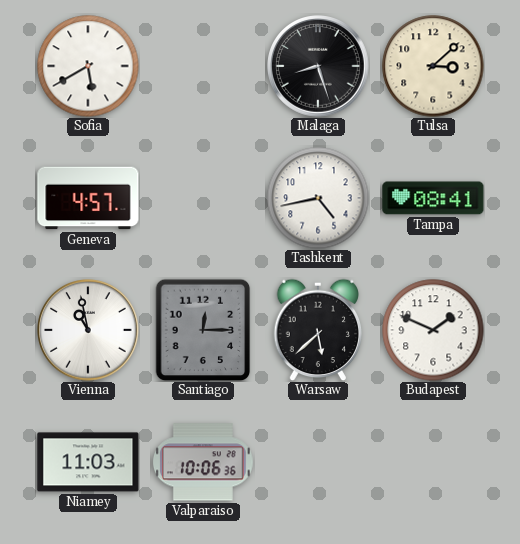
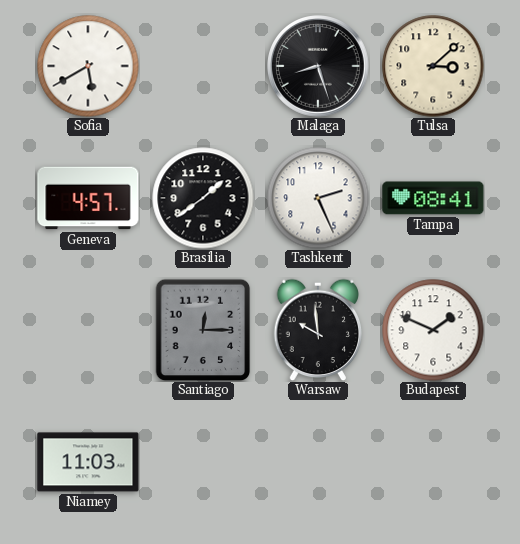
Brasilia: none -> 1:39 (203, 198)
Tashkent: 4:43 -> 2:26 (318, 198)
Vienna: 10:58 -> none (88, 330)
Warsaw: 5:38 -> 9:59 (318, 330)
Valparaiso: 10:06 -> none (204, 462)
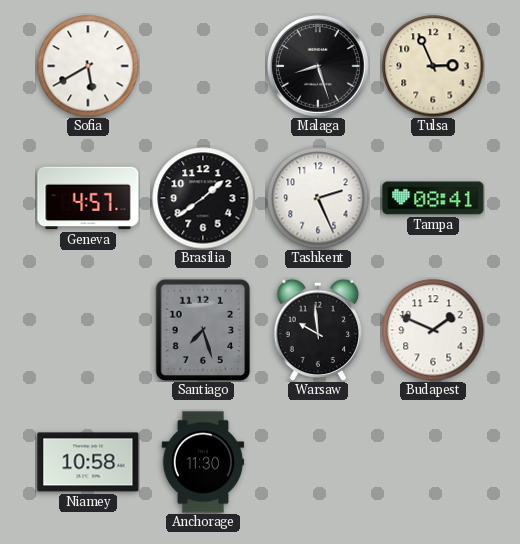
Tulsa: 3:08 -> 2:56 (433, 66)
Santiago: 12:15 -> 7:27 (203, 330)
Niamey: 11:03 -> 10:58 (88, 462)
Anchorage: none -> 11:30 (203, 462)
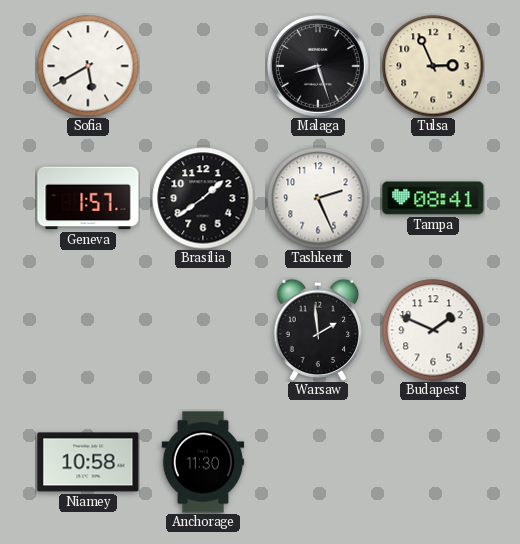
Geneva: 4:57 -> 1:57 (88, 198)
Santiago: 7:27 -> none (203, 330)
Warsaw: 9:59 -> 1:59 (318, 330)
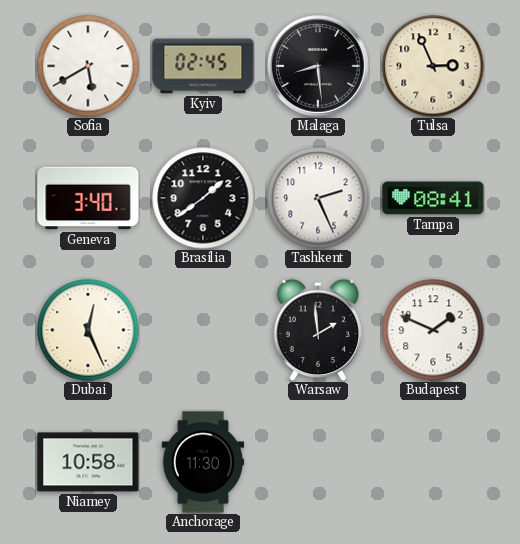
Kyiv: none -> 02:45 (203, 66)
Malaga: 8:27 -> 8:29 (318, 66)
Geneva: 1:57 -> 3:40 (88, 198)
Dubai: none -> 12:26 (88, 330)
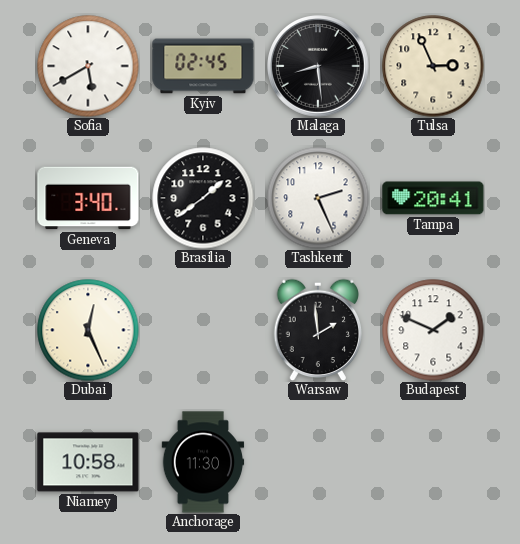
Tampa: 08:41 -> 20:41 (433, 198)
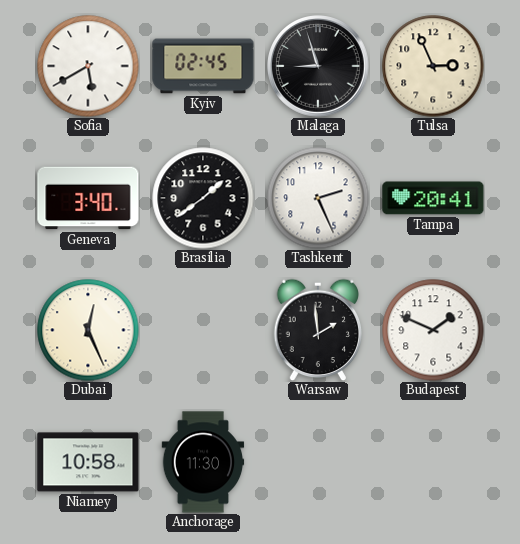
Malaga: 8:29 -> 8:57 (318, 66)
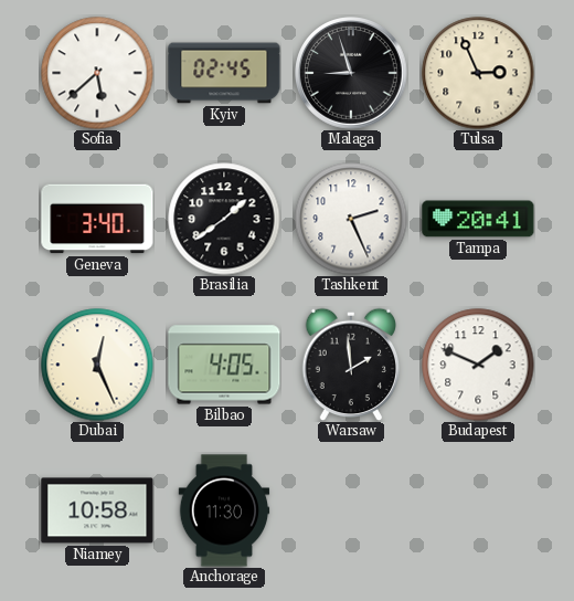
Sofia: 5:40 -> 5:38 (97, 73)
Bilbao: none -> 4:05 (224, 365)
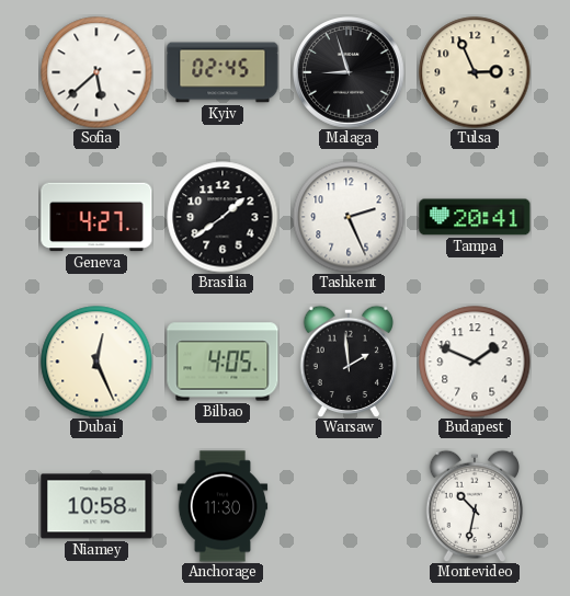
Geneva: 3:40 -> 4:27 (96, 217)
Montevideo: none -> 10:32 (475, 506)
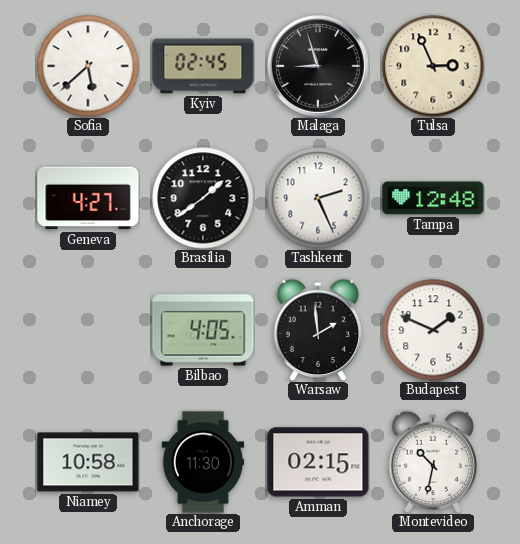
Tampa: 20:41 -> 12:48 (433, 198)
Dubai: 12:26 -> none (96, 362)
Amman: none -> 02:15 (318, 462)
